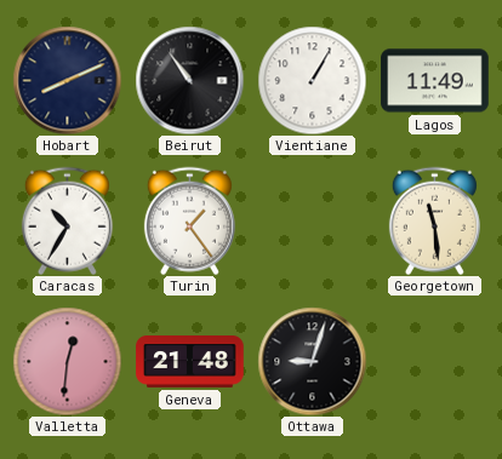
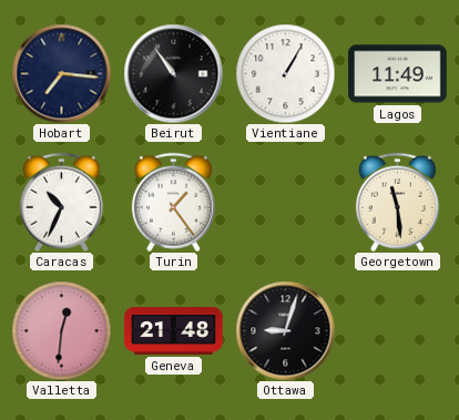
Hobart: 8:11 -> 7:16 (61, 73)
Caracas: 10:35 -> 10:34 (61, 202)
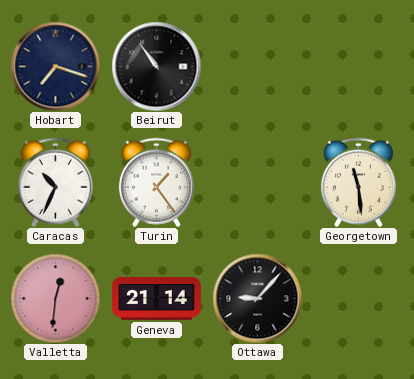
Hobart: 7:16 -> 7:18 (55, 66)
Vientiane: 1:05 -> none (285, 73)
Lagos: 11:49 -> none (398, 74)
Geneva: 21:48 -> 21:14 (157, 299)
Ottawa: 9:03 -> 9:07 (257, 298)
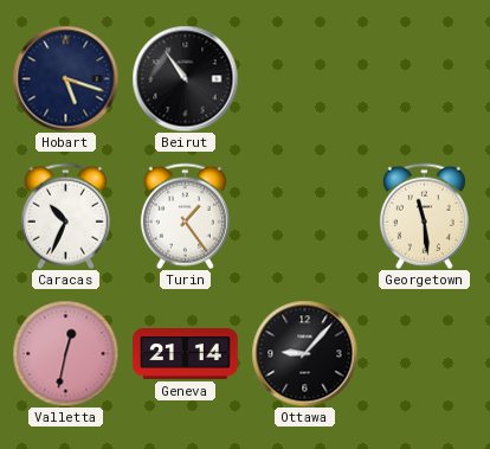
Hobart: 7:18 -> 5:18 (65, 78)
Valletta: 12:31 -> 12:32 (65, 353)
